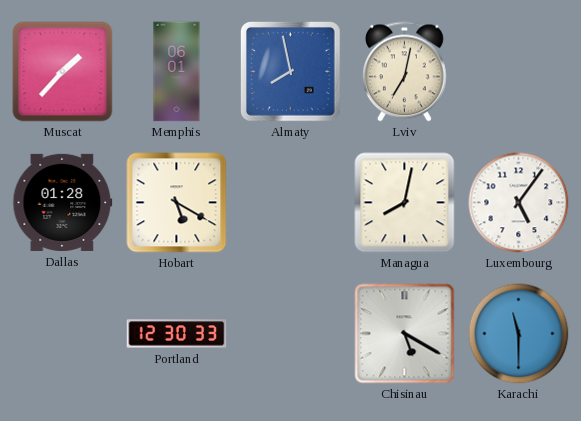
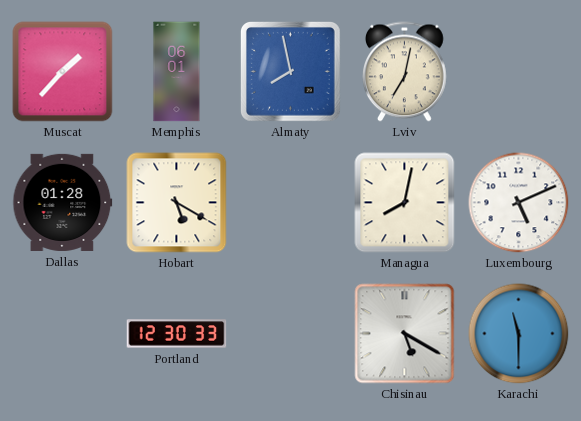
Luxembourg: 5:06 -> 5:11 (519, 203)
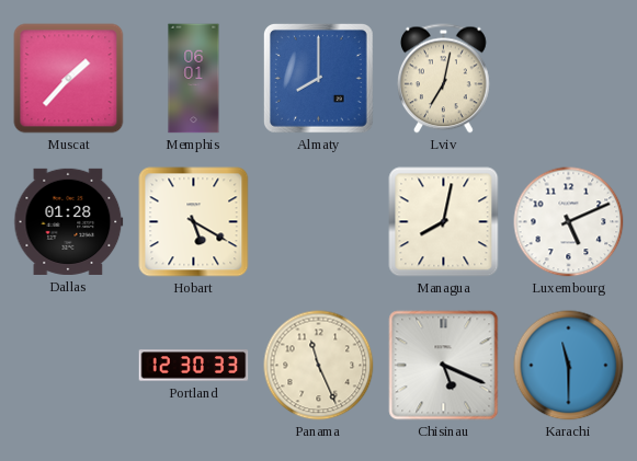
Almaty: 7:58 -> 8:00 (318, 78)
Panama: none -> 11:26 (319, 366)
Chisinau: 5:20 -> 5:19 (444, 366)
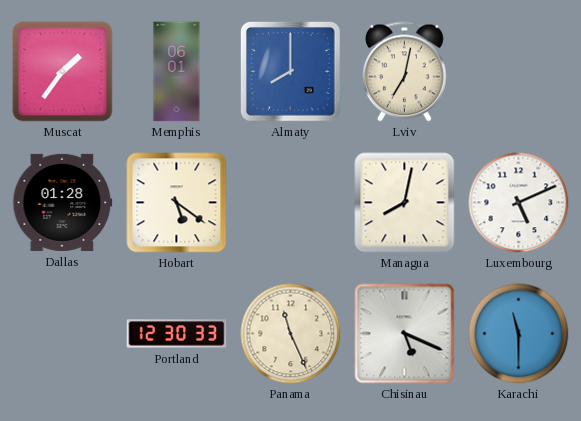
Muscat: 1:37 -> 1:36 (63, 72)
Hobart: 5:20 -> 5:21 (177, 203)
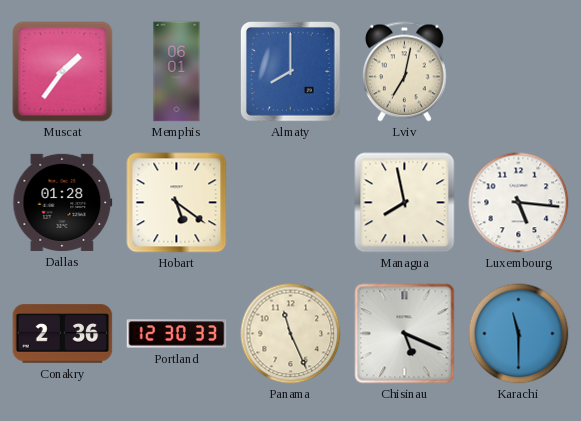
Managua: 8:02 -> 7:58 (405, 203)
Luxembourg: 5:11 -> 5:16 (519, 203)
Conakry: none -> 2:36 (63, 334)
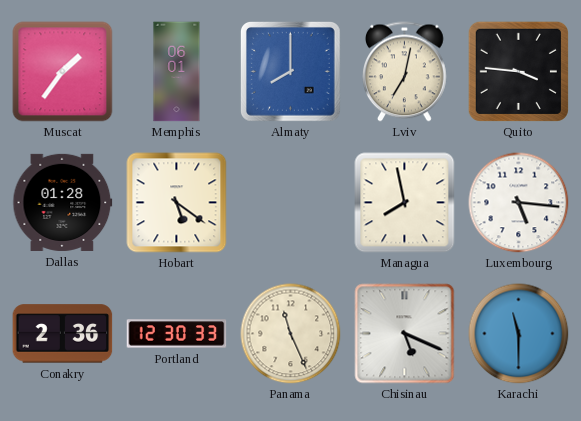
Quito: none -> 3:46 (518, 71)
